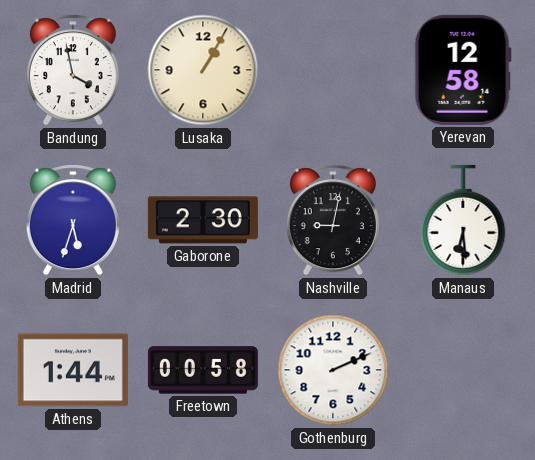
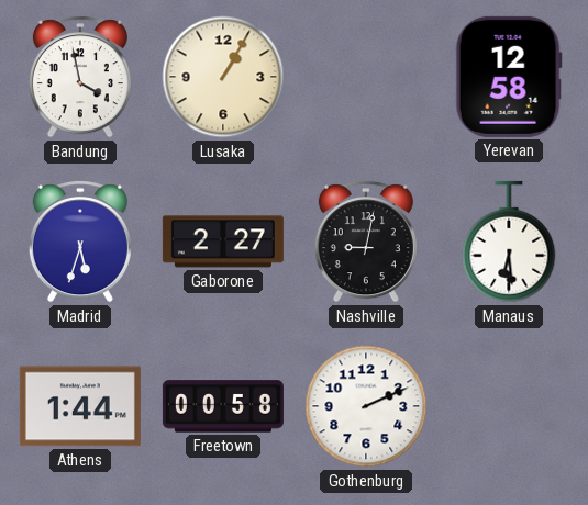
Gaborone: 2:30 -> 2:27 (223, 242)
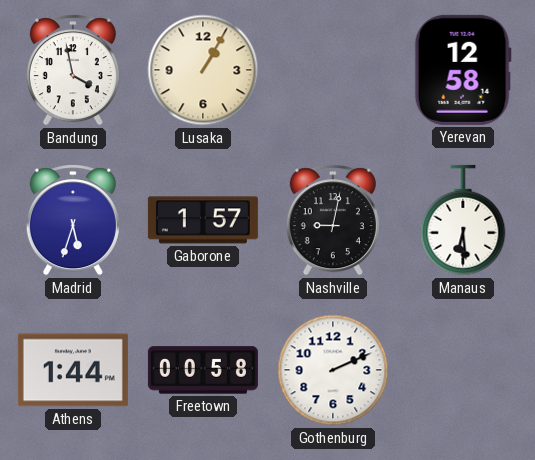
Gaborone: 2:27 -> 1:57 (203, 220)
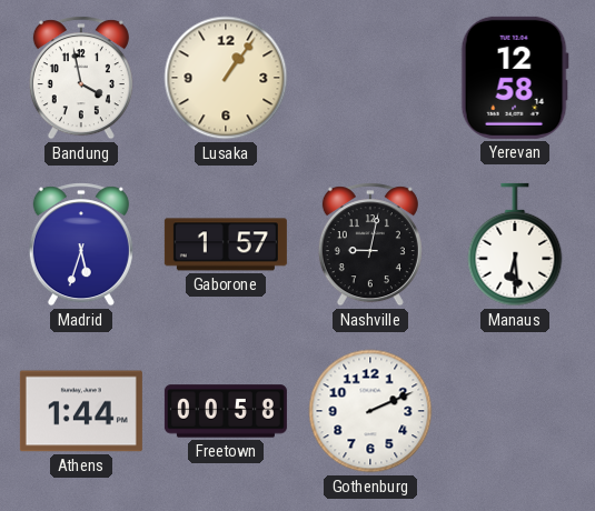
Lusaka: 1:05 -> 1:06 (226, 78)
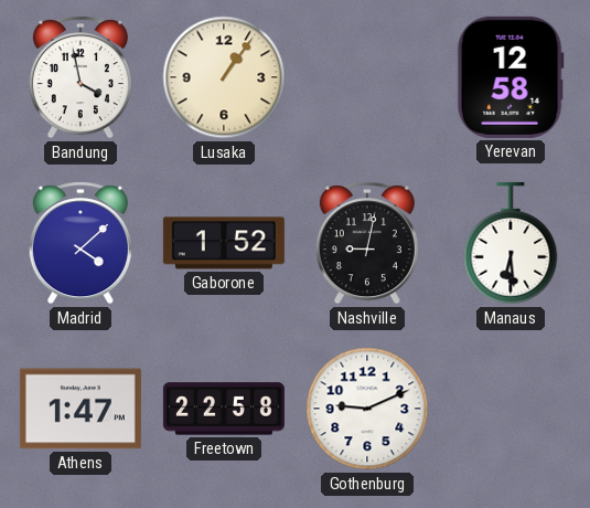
Madrid: 5:33 -> 4:08 (81, 243)
Gaborone: 1:57 -> 1:52 (224, 243)
Athens: 1:44 -> 1:47 (81, 409)
Freetown: 00:58 -> 22:58 (224, 409)
Gothenburg: 2:11 -> 9:11 (367, 409)
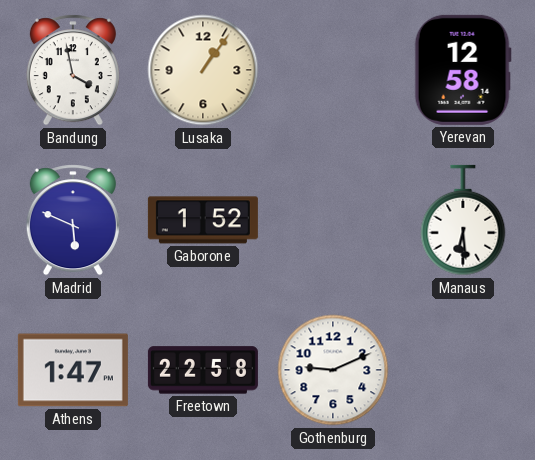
Madrid: 4:08 -> 5:49 (73, 220)
Nashville: 9:02 -> none (367, 243)
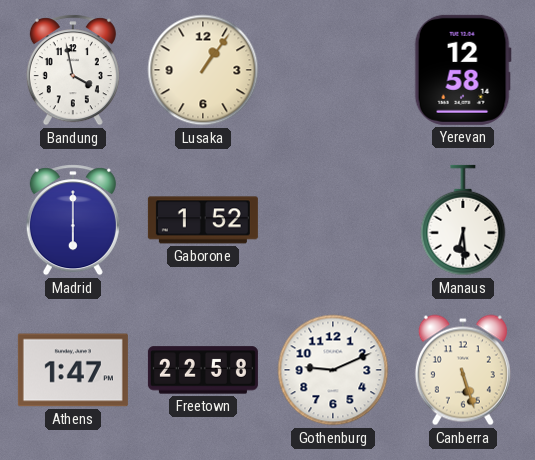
Madrid: 5:49 -> 6:00 (73, 220)
Canberra: none -> 5:27 (463, 370)
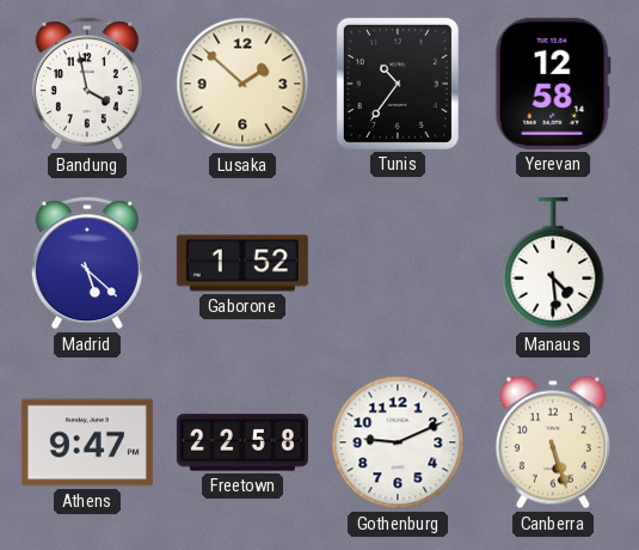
Lusaka: 1:06 -> 1:52 (242, 84)
Tunis: none -> 10:36 (398, 84)
Madrid: 6:00 -> 5:22 (87, 263)
Manaus: 6:29 -> 4:29 (553, 263)
Athens: 1:47 -> 9:47 (87, 442)
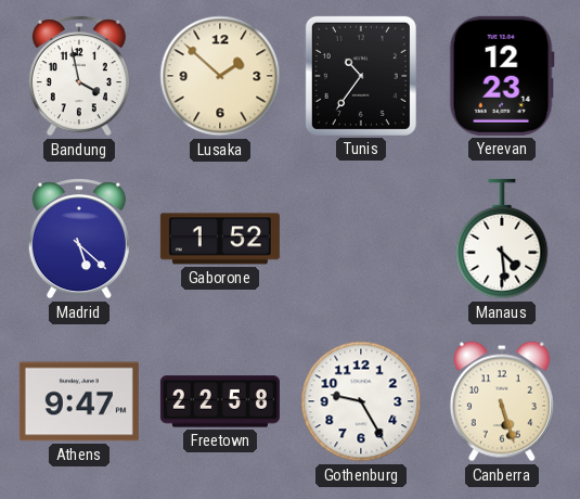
Yerevan: 12:58 -> 12:23 (502, 76)
Gothenburg: 9:11 -> 9:25 (361, 401)
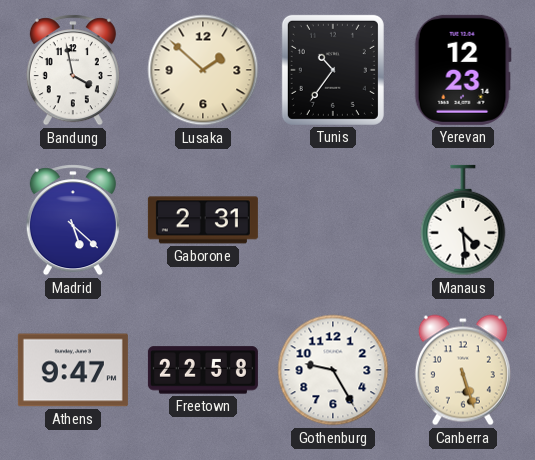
Gaborone: 1:52 -> 2:31 (203, 220)
